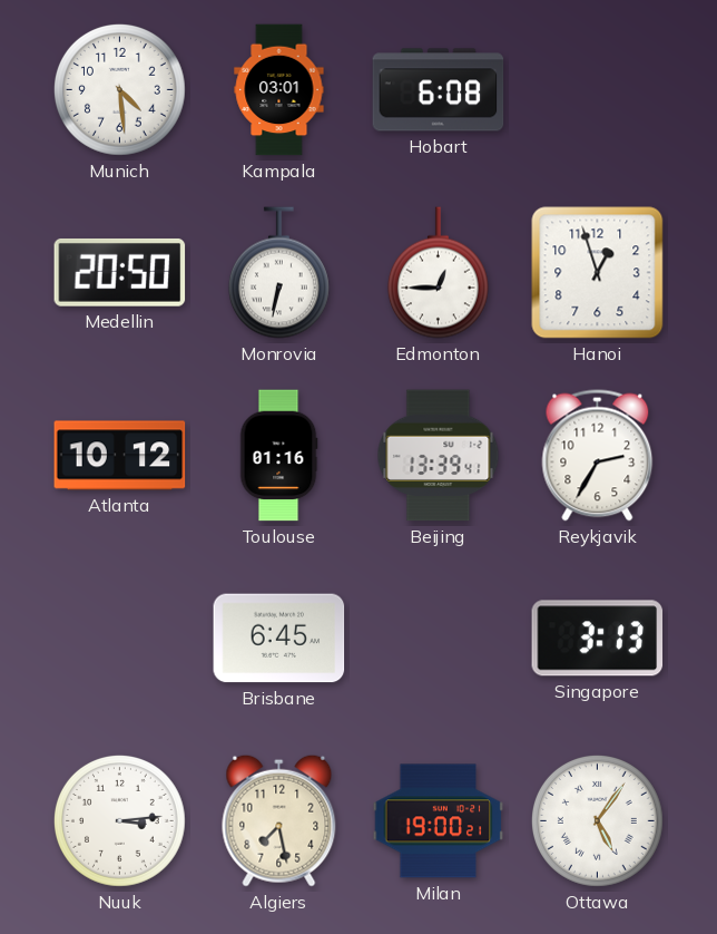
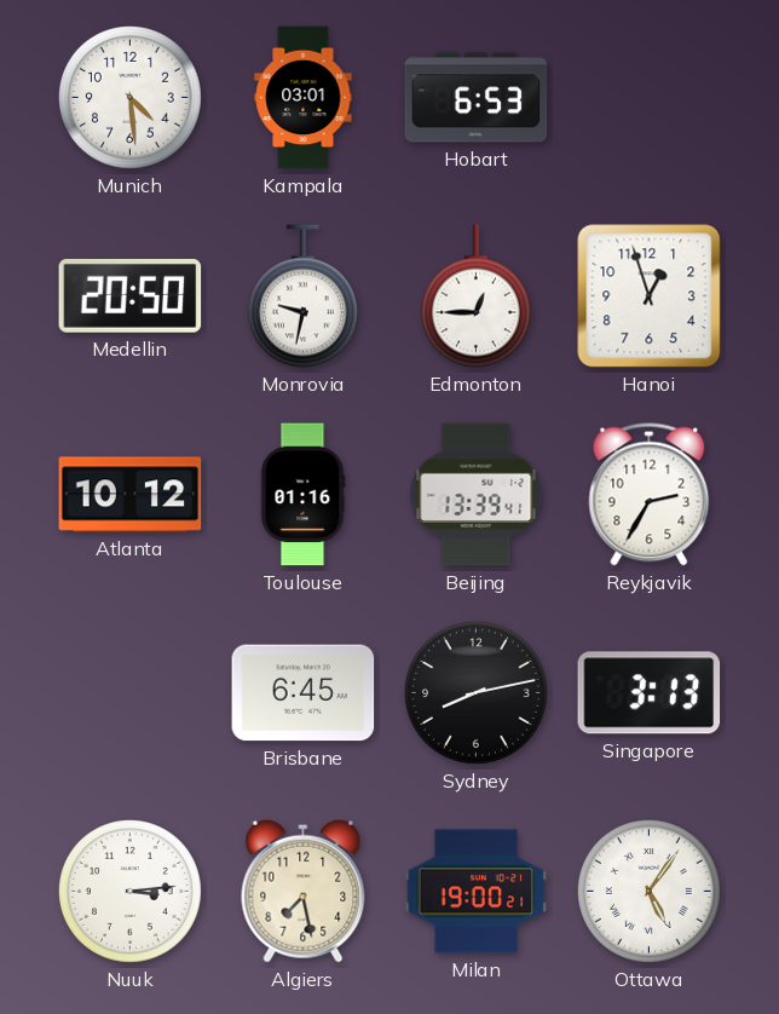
Hobart: 6:08 -> 6:53 (477, 98)
Monrovia: 6:32 -> 9:32 (302, 296)
Sydney: none -> 8:13 (475, 692)
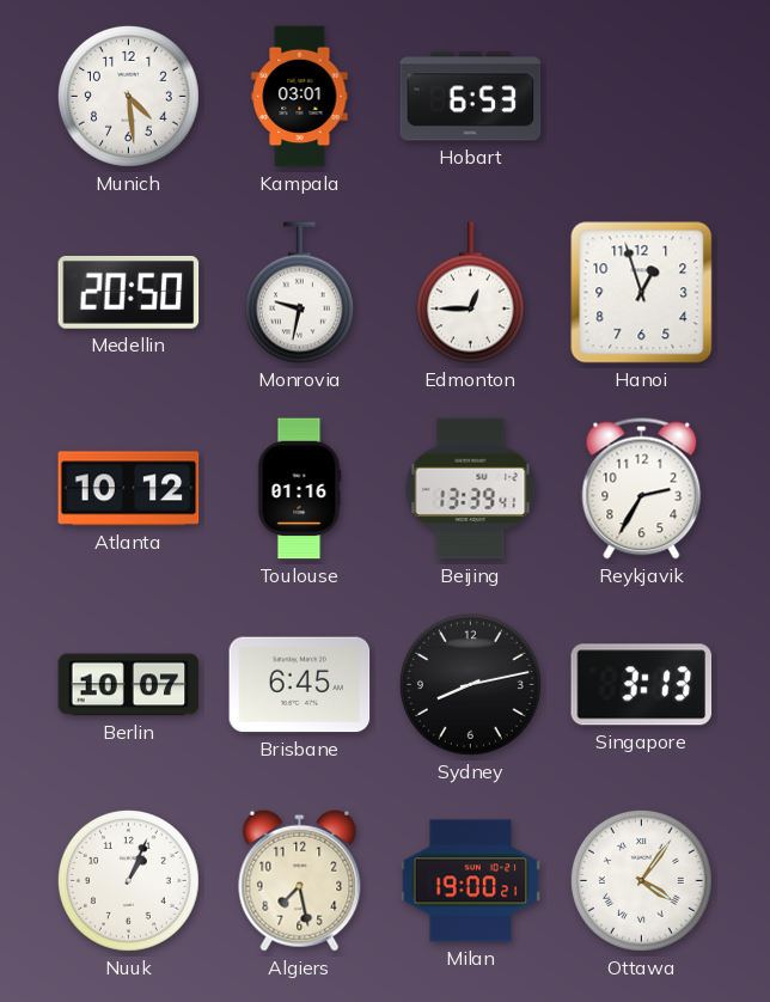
Berlin: none -> 10:07 (129, 685)
Nuuk: 3:14 -> 1:04 (128, 880)
Ottawa: 5:06 -> 4:06 (641, 880)
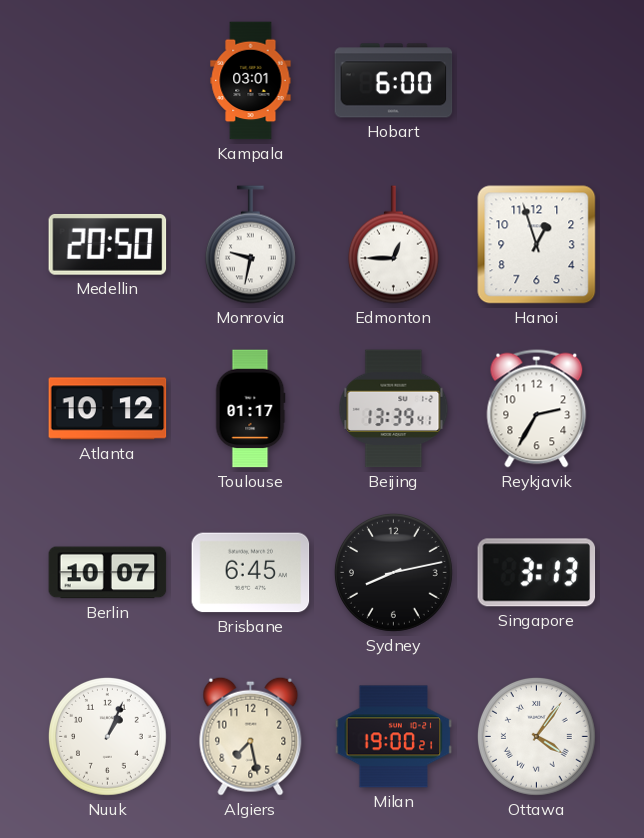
Munich: 4:29 -> none (128, 96)
Hobart: 6:53 -> 6:00 (394, 81)
Toulouse: 01:16 -> 01:17 (250, 409)
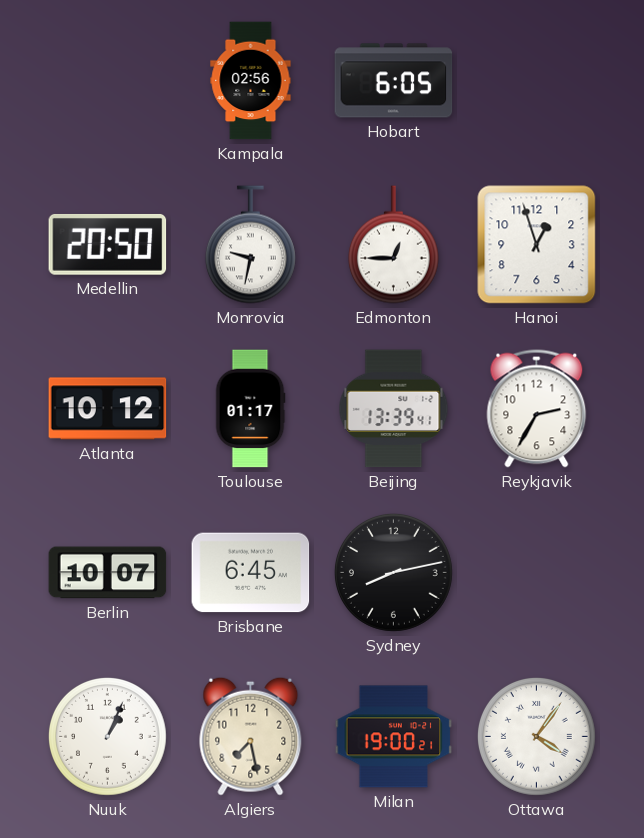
Kampala: 03:01 -> 02:56 (251, 81)
Hobart: 6:00 -> 6:05 (394, 81)
Singapore: 3:13 -> none (537, 573)
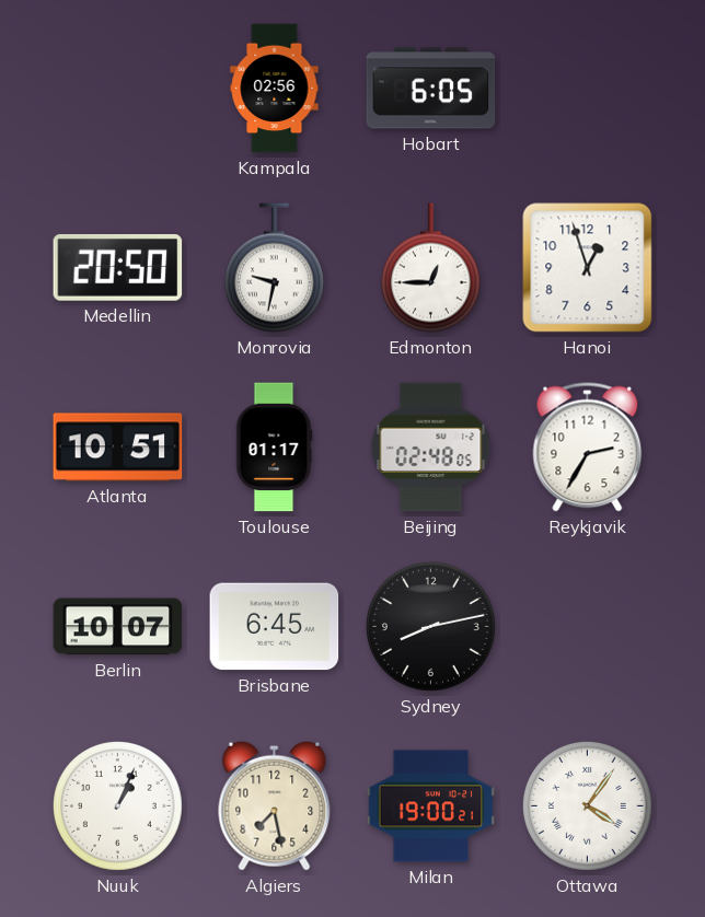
Atlanta: 10:12 -> 10:51 (118, 448)
Beijing: 13:39 -> 02:48 (431, 448)
